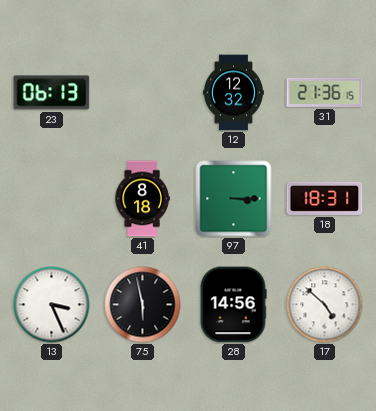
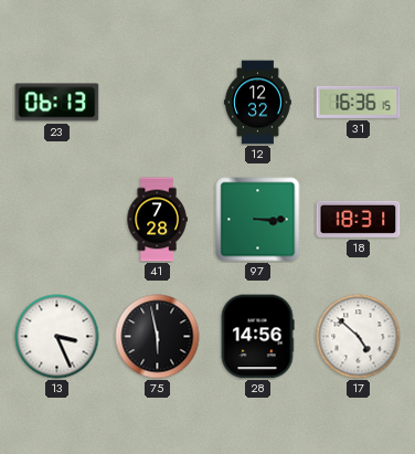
31: 21:36 -> 16:36 (359, 102)
41: 8:18 -> 7:28 (157, 220)
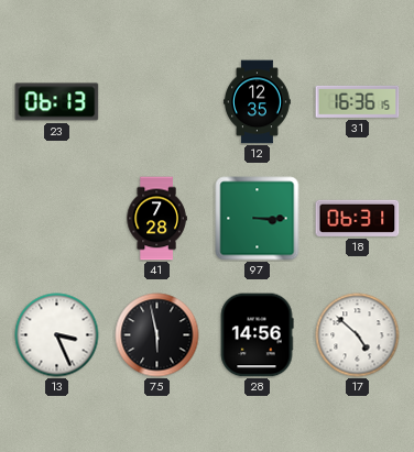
12: 12:32 -> 12:35 (258, 102)
18: 18:31 -> 06:31 (358, 218)
